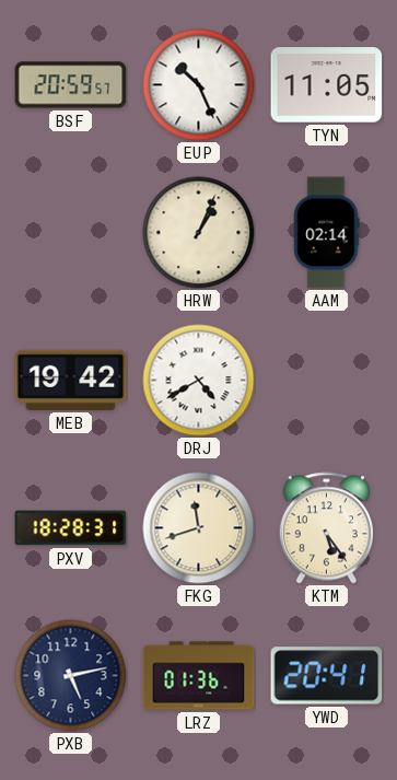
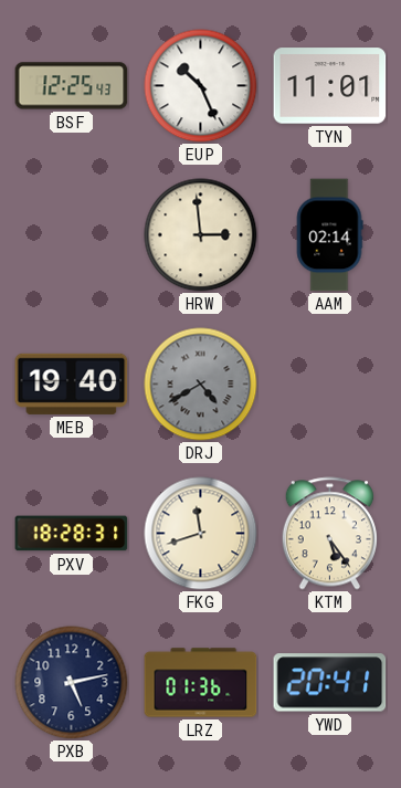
BSF: 20:59 -> 12:25 (72, 86)
TYN: 11:05 -> 11:01 (330, 86)
HRW: 1:04 -> 2:59 (201, 235)
MEB: 19:42 -> 19:40 (72, 384)
DRJ dial: white -> grey (201, 385)
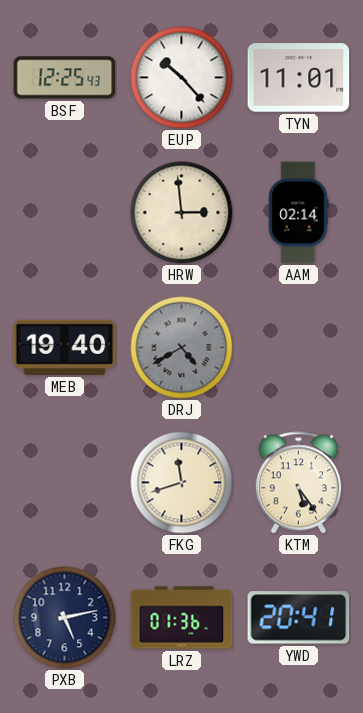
EUP: 10:26 -> 10:23 (182, 78)
PXV: 18:28 -> none (72, 534)
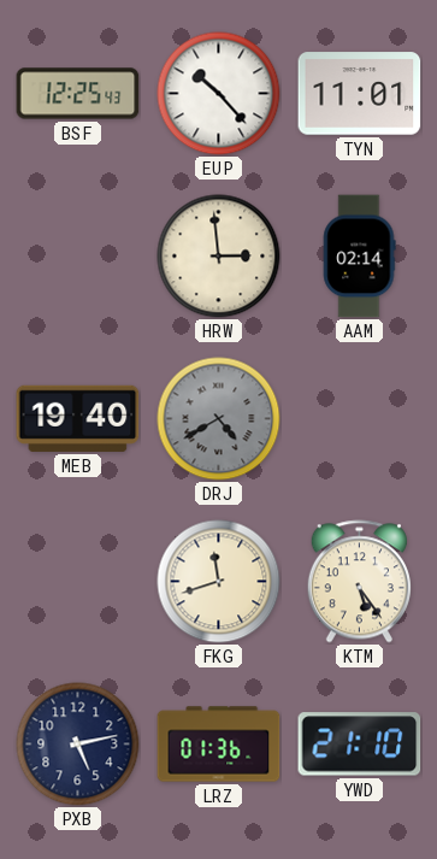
YWD: 20:41 -> 21:10 (360, 745)
